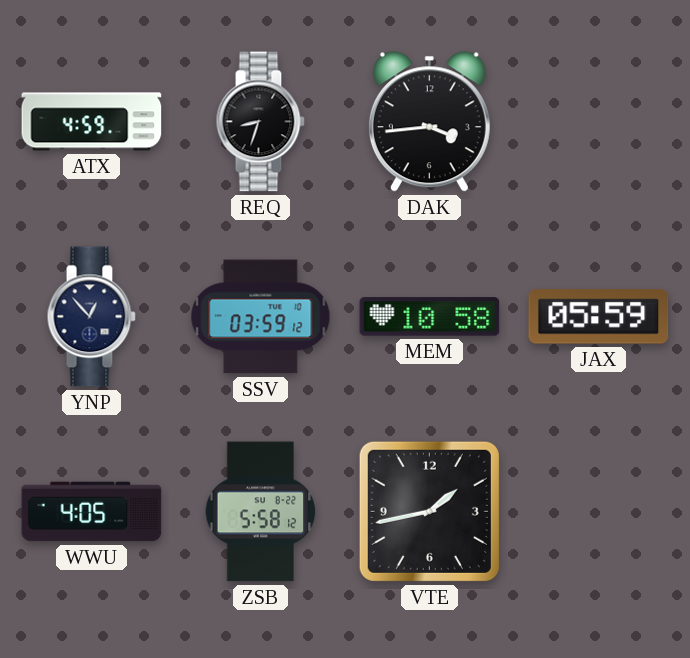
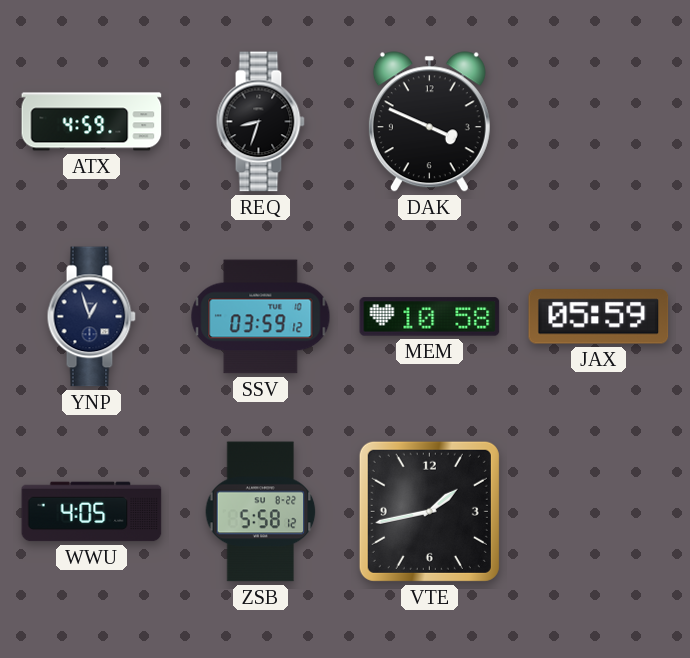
DAK: 3:44 -> 3:49 (429, 122)
YNP: 12:53 -> 12:57 (91, 317)
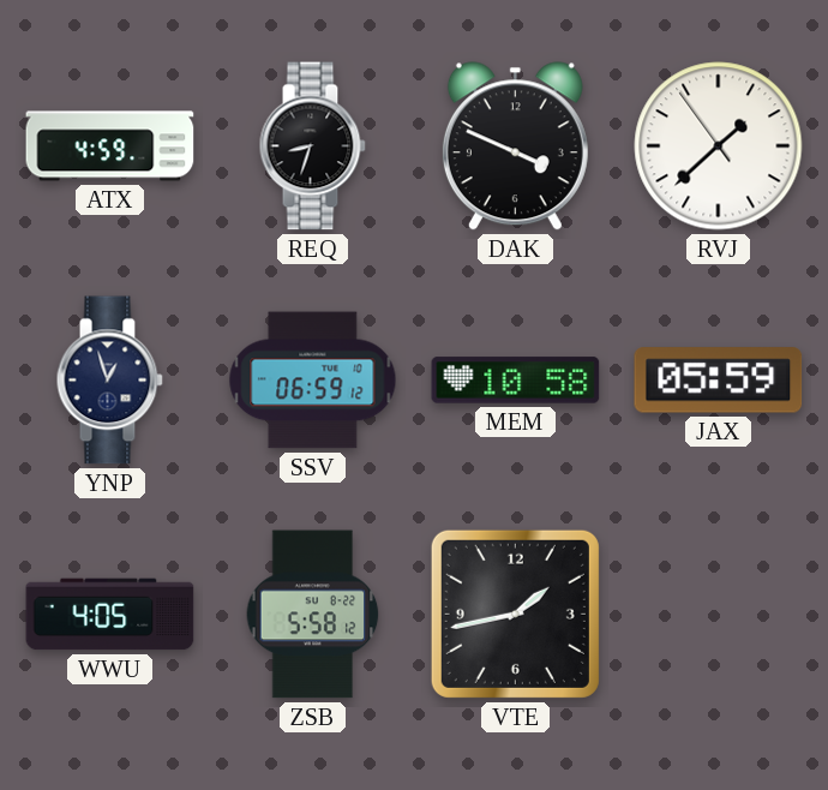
RVJ: none -> 1:37 (719, 146)
SSV: 03:59 -> 06:59 (313, 381)
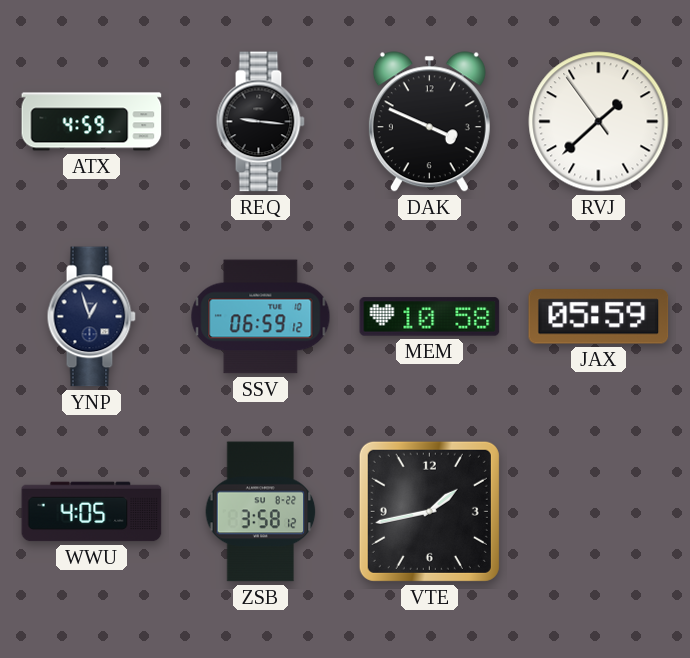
REQ: 8:33 -> 9:16 (260, 122)
ZSB: 5:58 -> 3:58 (261, 512)
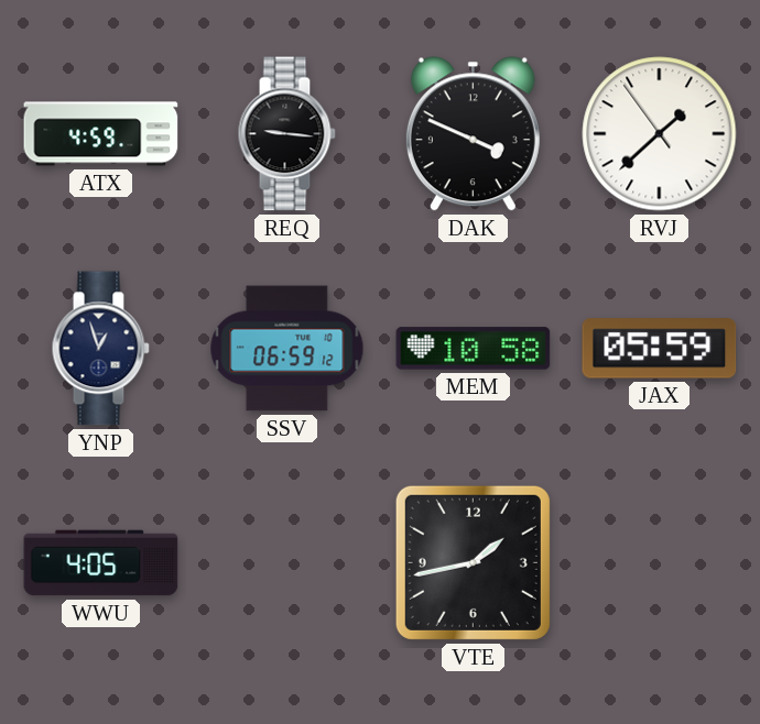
ZSB: 3:58 -> none (261, 512)
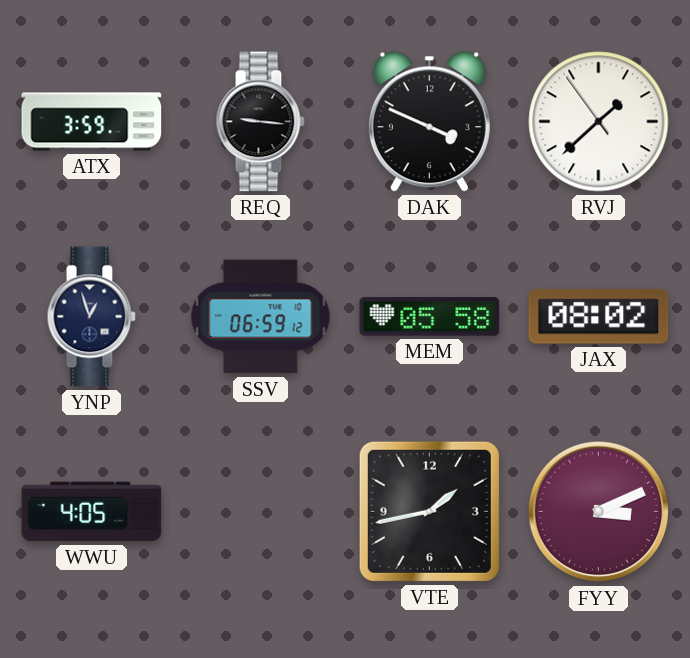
ATX: 4:59 -> 3:59 (92, 122)
MEM: 10:58 -> 05:58 (430, 317)
JAX: 05:59 -> 08:02 (599, 317)
FYY: none -> 3:11 (599, 512)
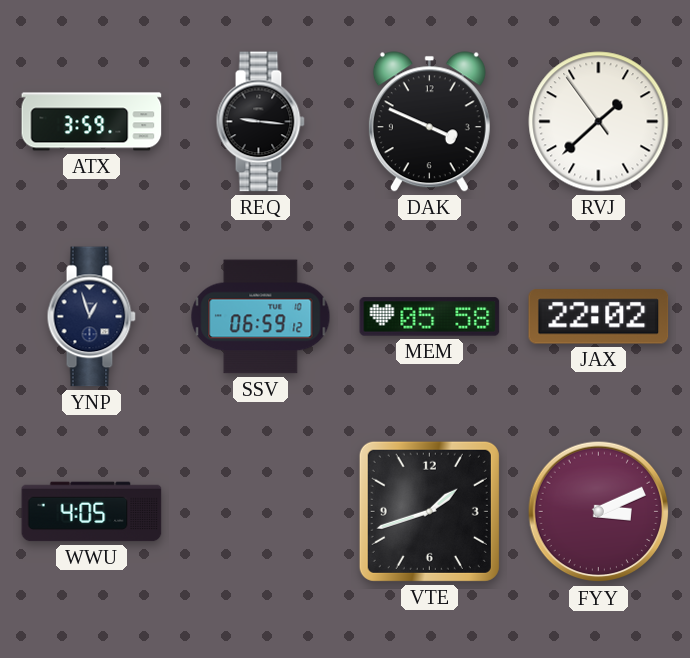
JAX: 08:02 -> 22:02 (599, 317)
VTE: 1:43 -> 1:42 (429, 511)
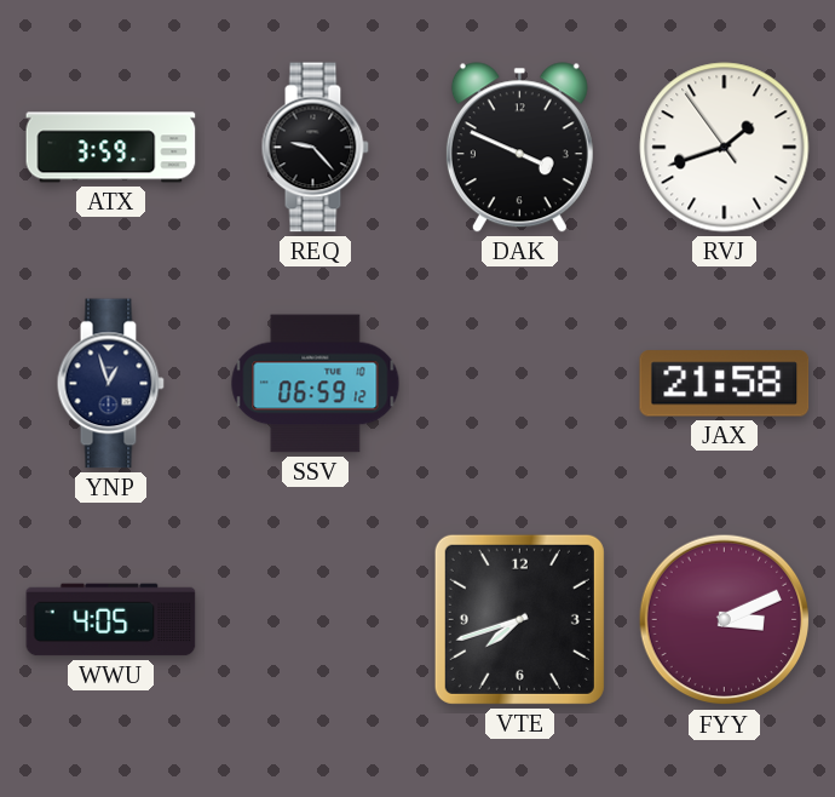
REQ: 9:16 -> 9:23 (315, 148)
RVJ: 1:37 -> 1:41 (725, 148)
MEM: 05:58 -> none (430, 317)
JAX: 22:02 -> 21:58 (725, 384)
VTE: 1:42 -> 7:42 (519, 619)
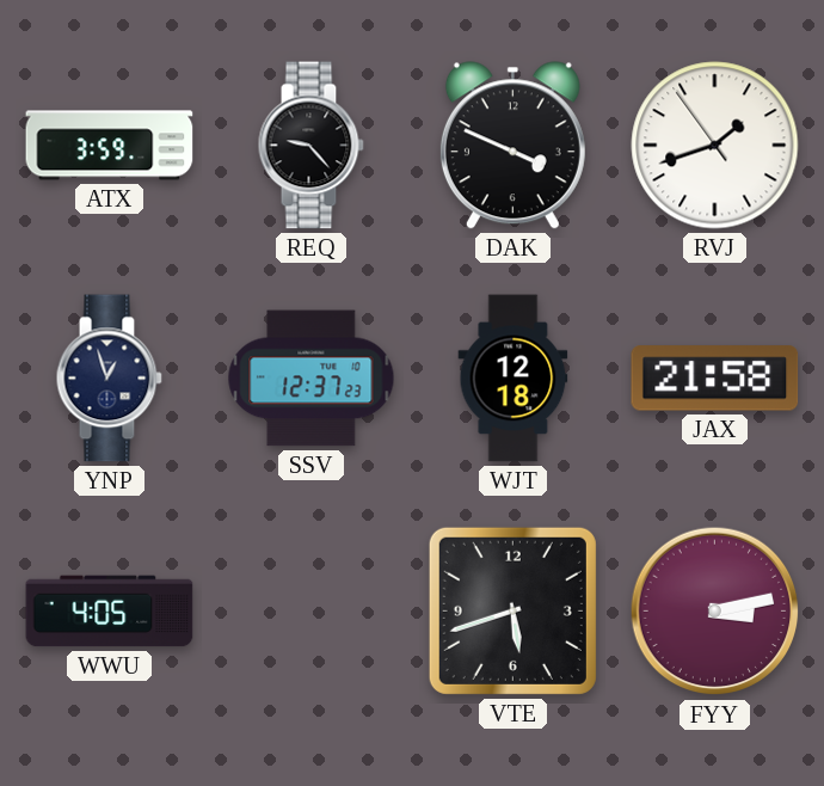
SSV: 06:59 -> 12:37 (312, 379)
WJT: none -> 12:18 (514, 379)
VTE: 7:42 -> 5:42 (512, 610)
FYY: 3:11 -> 3:13 (715, 612)
